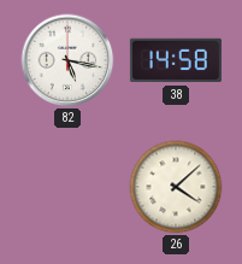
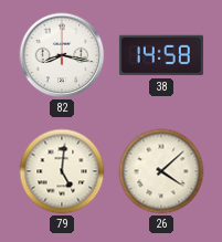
82: 5:17 -> 8:17 (62, 55)
79: none -> 5:01 (62, 171)
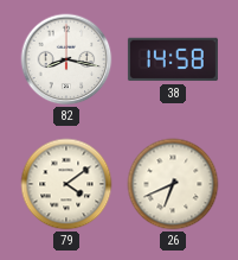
79: 5:01 -> 4:09 (66, 184)
26: 4:08 -> 6:41 (173, 184)
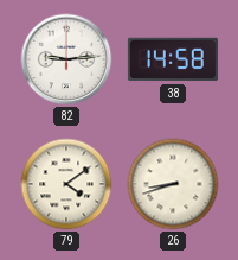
82: 8:17 -> 9:14 (66, 59)
26: 6:41 -> 8:42 (173, 184)
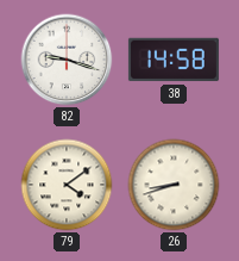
82: 9:14 -> 9:18 (67, 60)
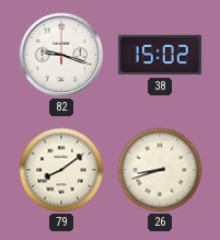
38: 14:58 -> 15:02 (160, 55)
79: 4:09 -> 8:09 (61, 170)
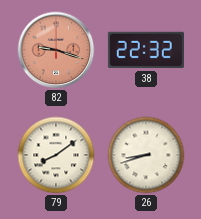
82 dial: white -> salmon (56, 50)
38: 15:02 -> 22:32 (146, 50)
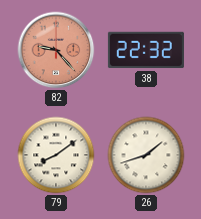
82: 9:18 -> 9:23 (56, 50)
26: 8:42 -> 1:42 (146, 155)
